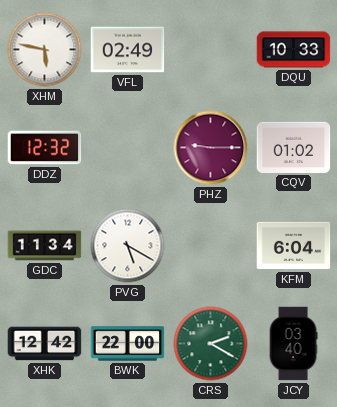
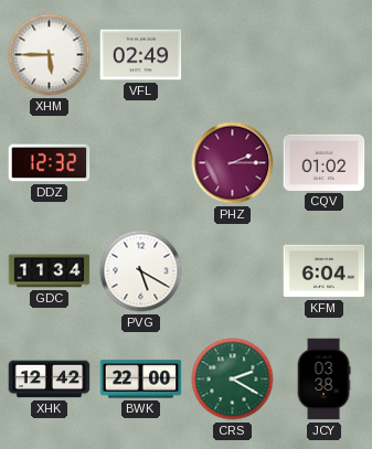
XHM: 5:47 -> 5:45 (50, 55)
DQU: 10:33 -> none (294, 50)
PHZ: 9:15 -> 2:15 (233, 163)
JCY: 03:40 -> 03:38 (323, 379)
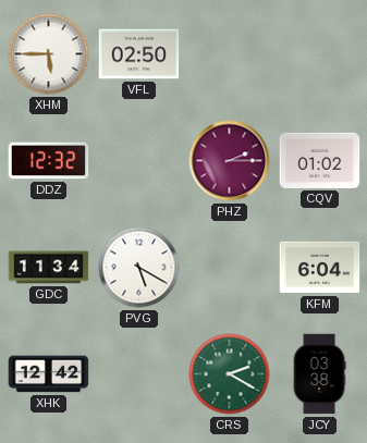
VFL: 02:49 -> 02:50 (139, 54)
BWK: 22:00 -> none (141, 379)
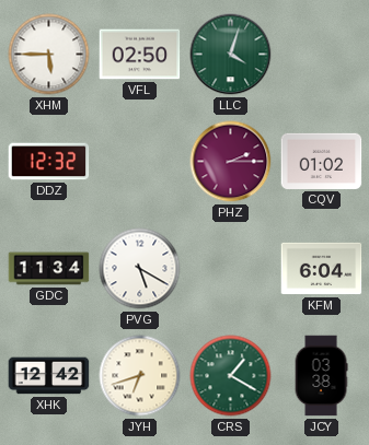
LLC: none -> 4:03 (231, 55)
JYH: none -> 6:42 (140, 376)
CRS: 2:20 -> 1:20 (231, 376)
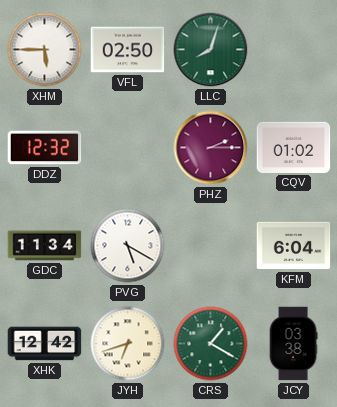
LLC: 4:03 -> 8:03 (211, 50)
